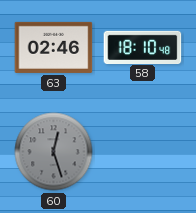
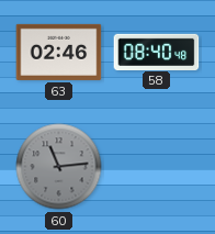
58: 18:10 -> 08:40 (157, 52)
60: 12:27 -> 11:14 (59, 167)
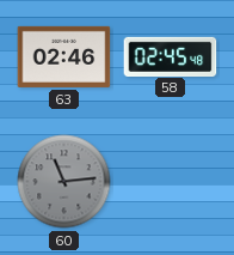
58: 08:40 -> 02:45 (171, 56)
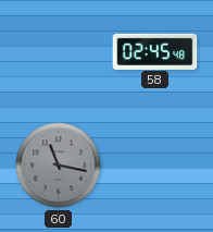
63: 02:46 -> none (64, 56)
60: 11:14 -> 11:17 (59, 166)
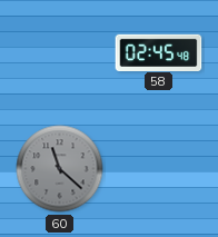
60: 11:17 -> 11:22 (60, 169)
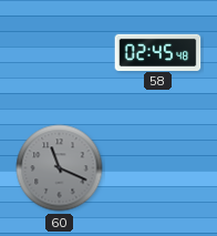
60: 11:22 -> 11:19 (60, 168)
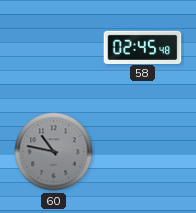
60: 11:19 -> 10:47 (54, 152)
